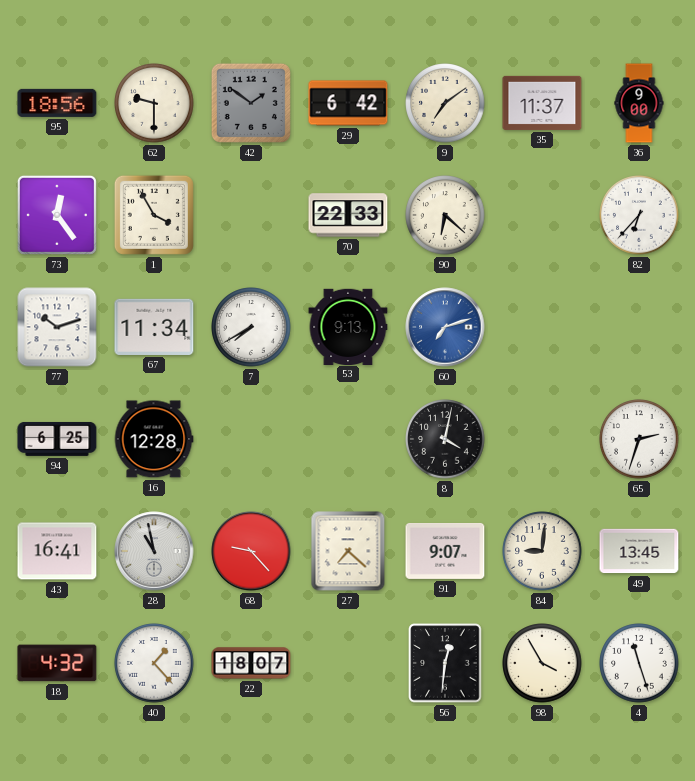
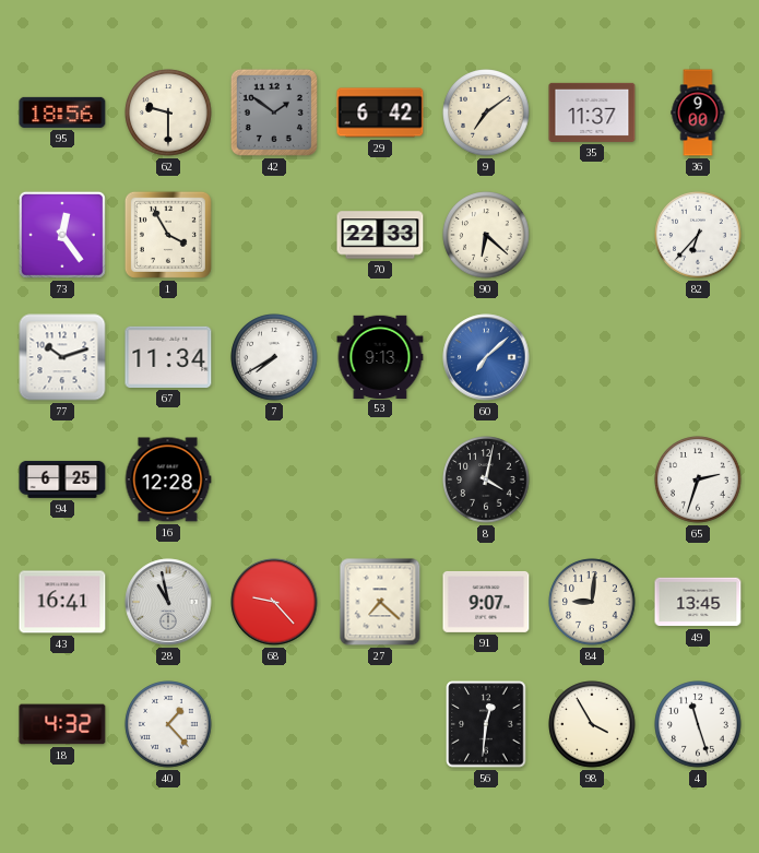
60: 7:12 -> 7:08 (486, 357)
22: 18:07 -> none (251, 663)
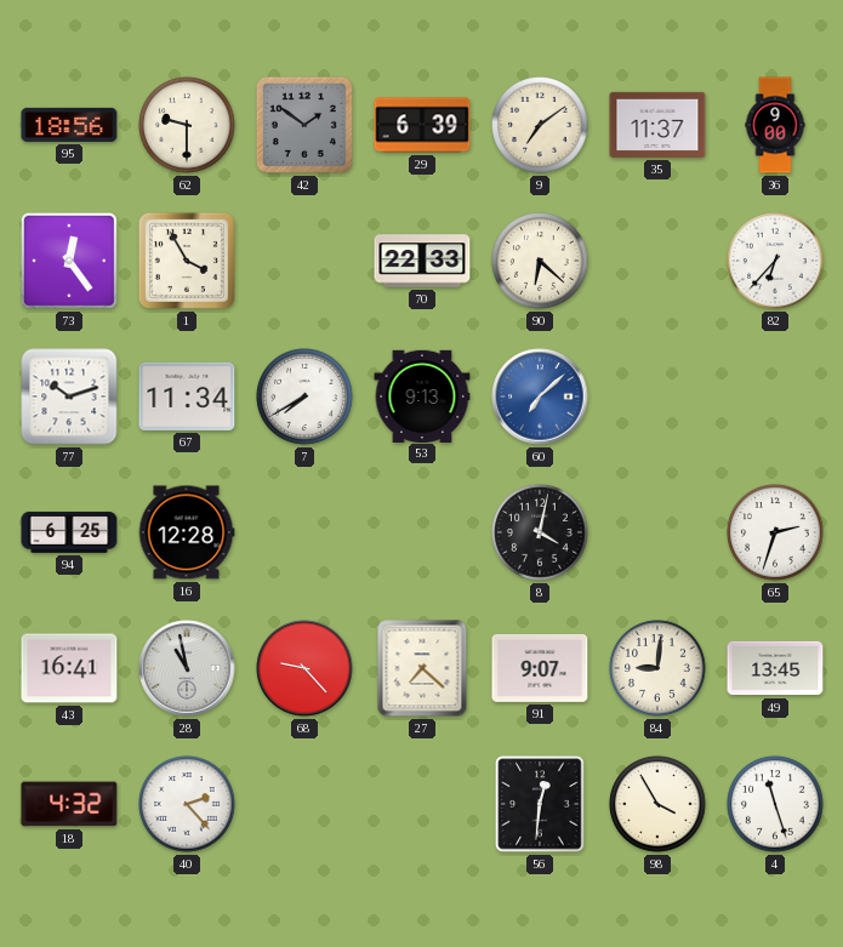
29: 6:42 -> 6:39 (422, 125)
40: 1:23 -> 2:23 (187, 804)
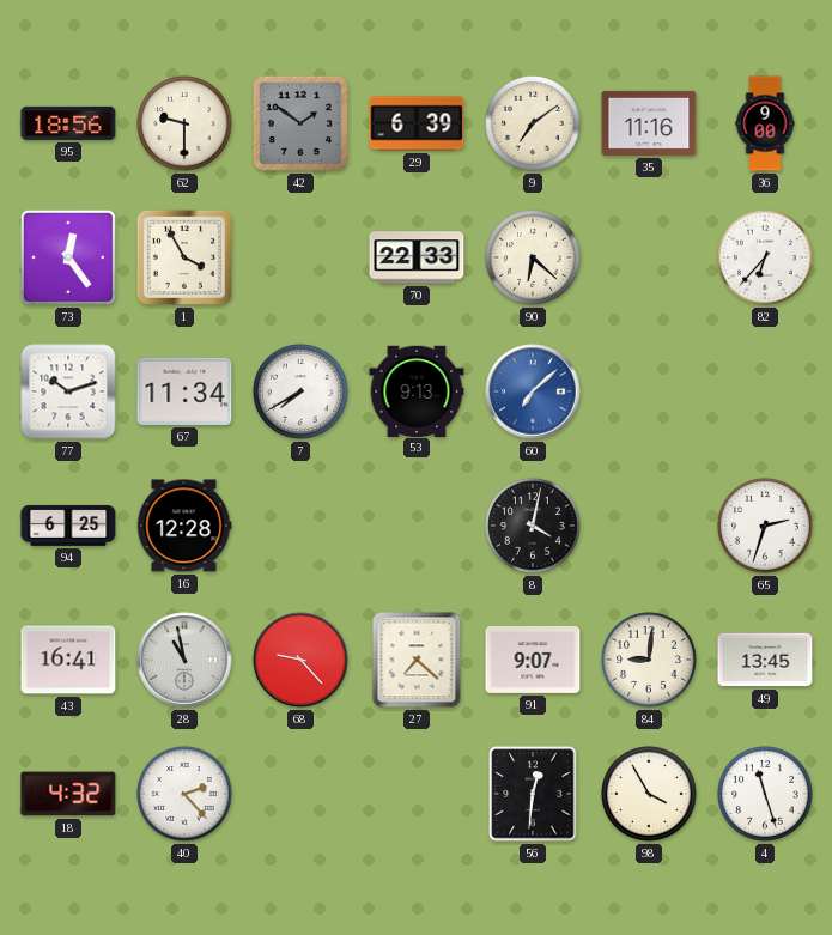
35: 11:37 -> 11:16 (649, 123)
